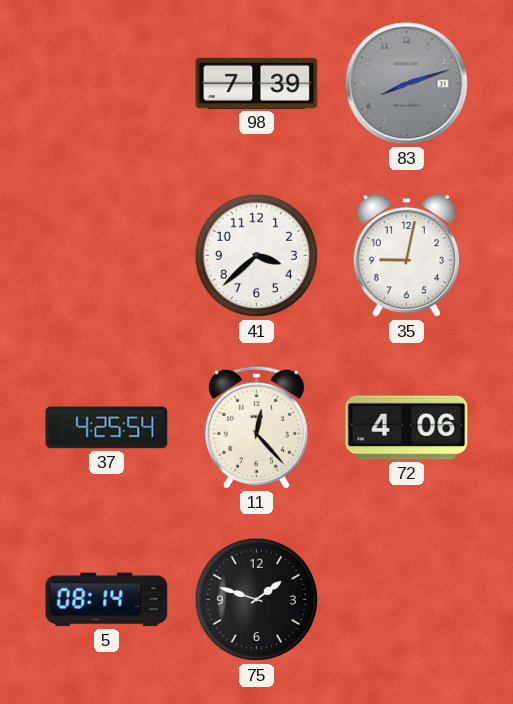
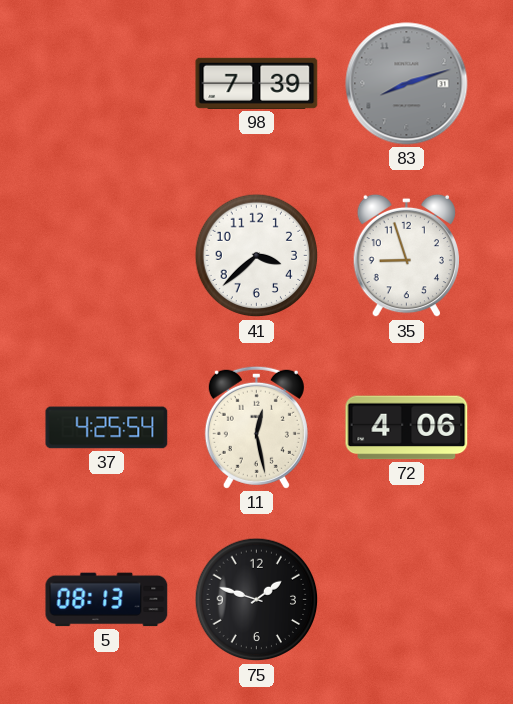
35: 9:02 -> 8:57 (406, 256)
11: 12:23 -> 12:28 (256, 427)
5: 08:14 -> 08:13 (107, 600)
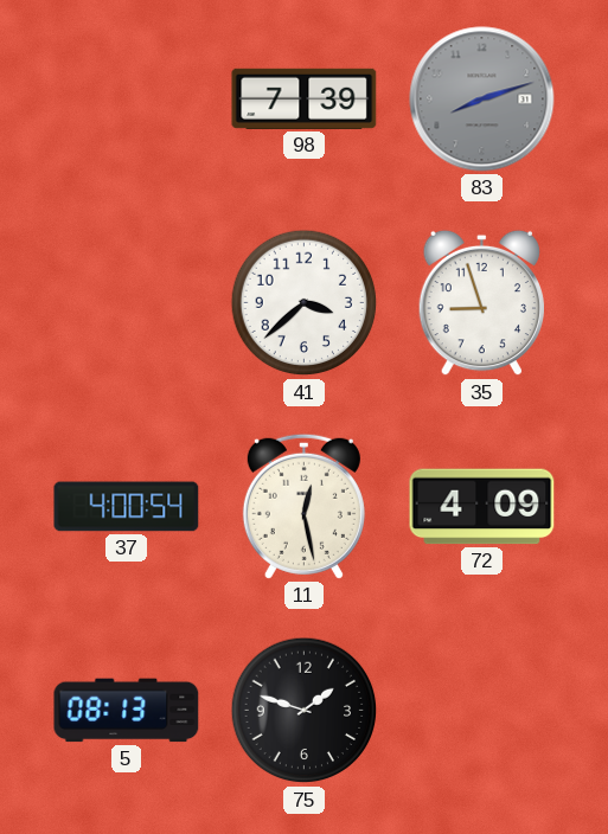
37: 4:25 -> 4:00 (127, 507)
72: 4:06 -> 4:09 (482, 507)
